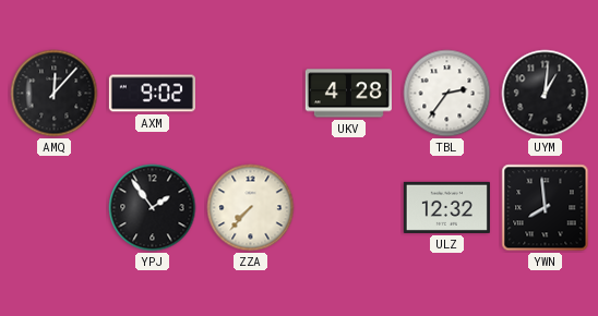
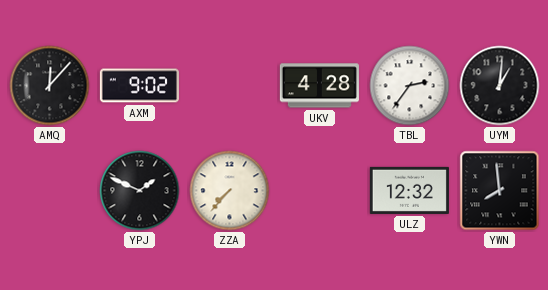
YPJ: 1:54 -> 1:49 (140, 191)
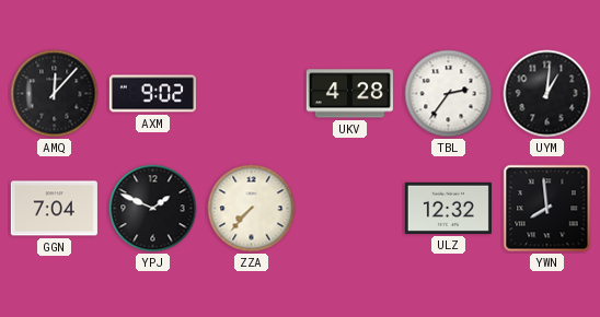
GGN: none -> 7:04 (54, 209)
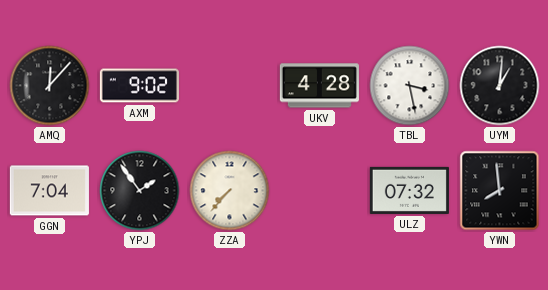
TBL: 2:36 -> 3:28 (410, 86)
YPJ: 1:49 -> 1:54 (140, 191)
ULZ: 12:32 -> 07:32 (409, 190)
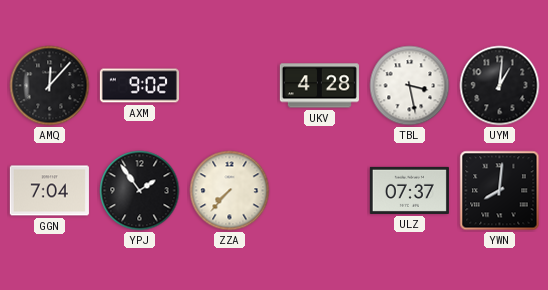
ULZ: 07:32 -> 07:37 (409, 190)
YWN: 7:59 -> 8:01 (500, 191)
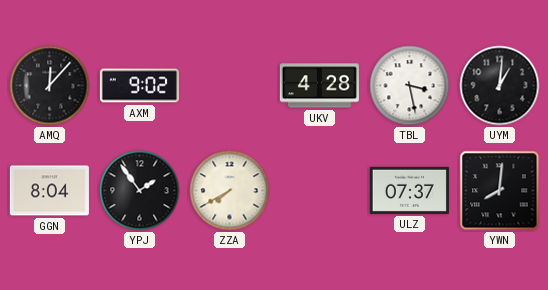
GGN: 7:04 -> 8:04 (49, 191)
ZZA: 7:37 -> 7:40 (230, 191)
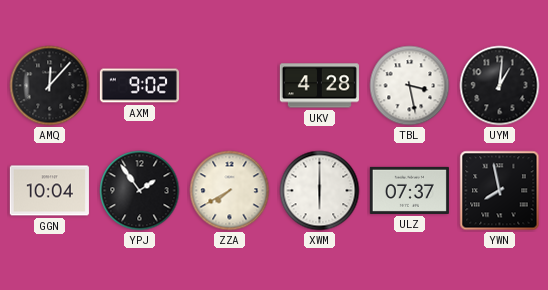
GGN: 8:04 -> 10:04 (49, 191)
XWM: none -> 6:00 (320, 191)
YWN: 8:01 -> 7:58 (500, 191)
